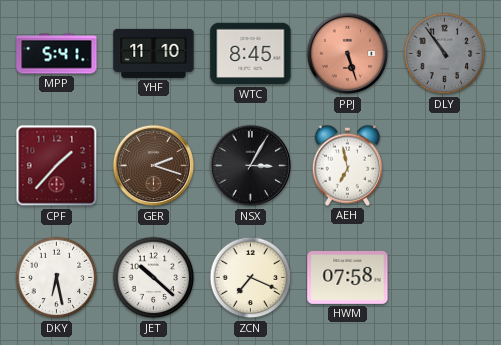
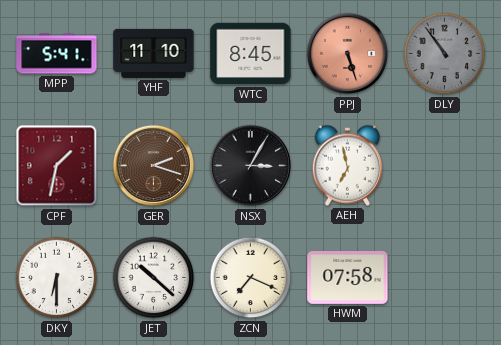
CPF: 1:37 -> 1:32 (57, 166)
DKY: 6:28 -> 6:30 (57, 278)
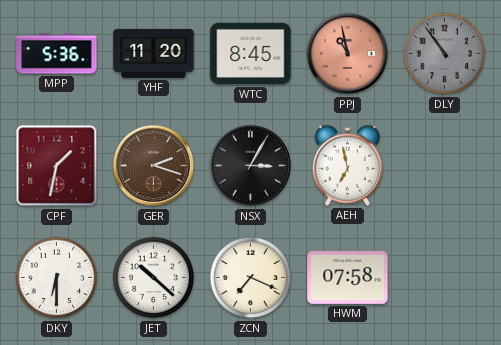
MPP: 5:41 -> 5:36 (57, 54)
YHF: 11:10 -> 11:20 (154, 53)
PPJ: 5:27 -> 10:58 (348, 54)
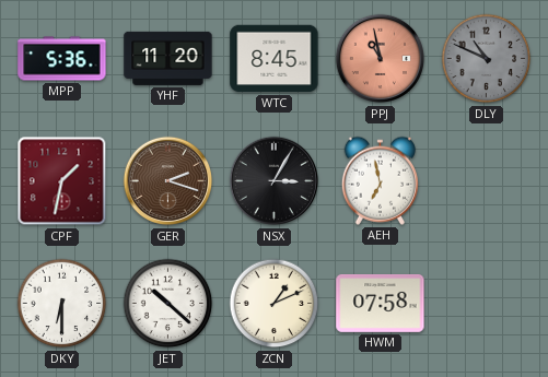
DLY: 10:54 -> 10:49 (487, 59)
ZCN: 7:19 -> 1:11 (275, 304)
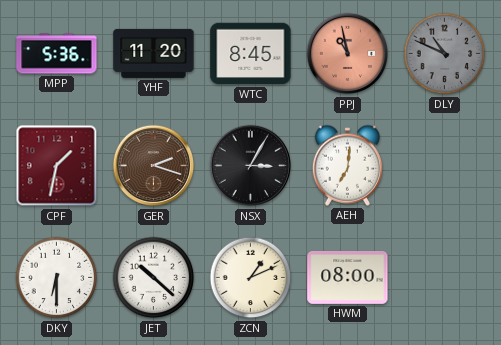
AEH: 6:58 -> 7:01 (347, 165)
HWM: 07:58 -> 08:00 (348, 277)
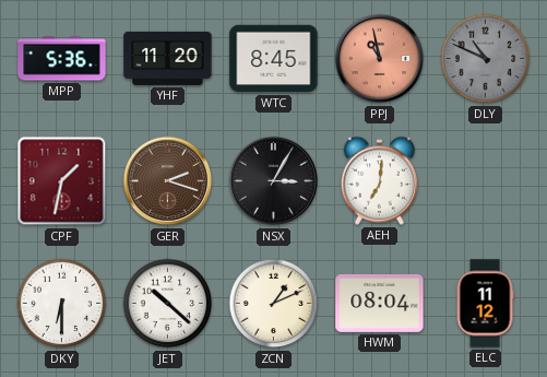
HWM: 08:00 -> 08:04 (380, 303)
ELC: none -> 11:12 (485, 304)
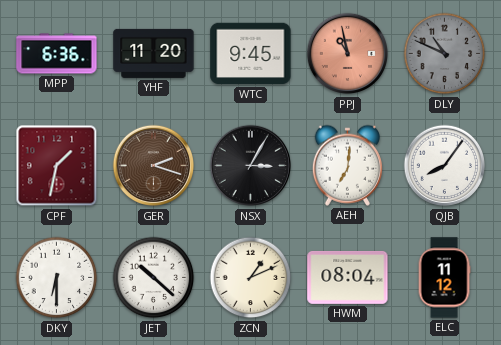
MPP: 5:36 -> 6:36 (57, 54)
WTC: 8:45 -> 9:45 (251, 54)
QJB: none -> 8:06 (445, 166)
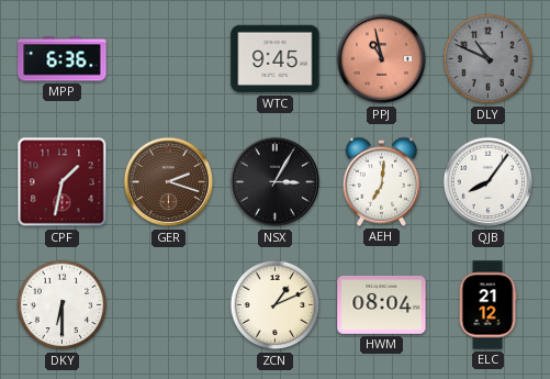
YHF: 11:20 -> none (154, 53)
JET: 10:22 -> none (154, 278)
ELC: 11:12 -> 21:12 (487, 305)
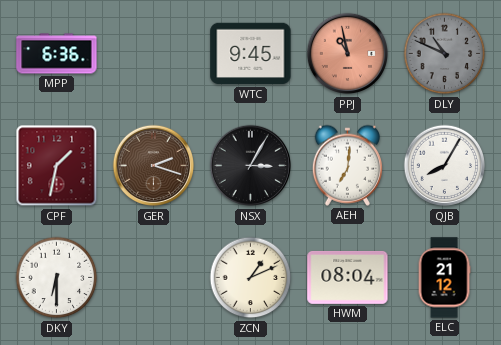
QJB: 8:06 -> 8:05 (445, 166)
